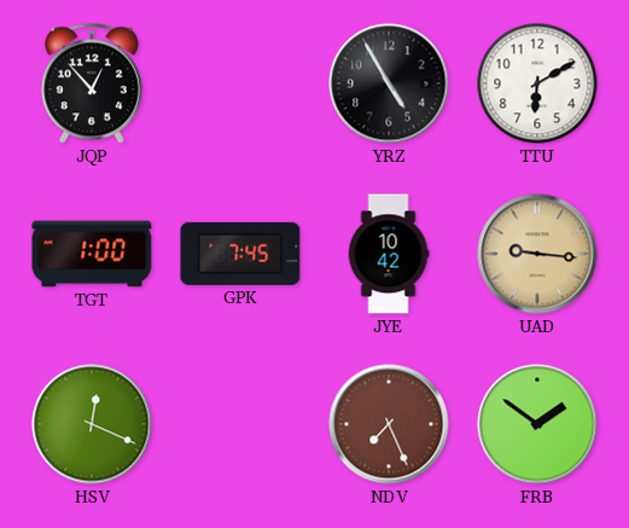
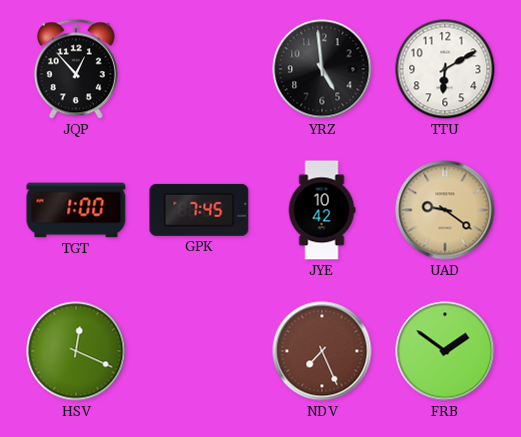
YRZ: 4:55 -> 4:59 (322, 69)
UAD: 9:16 -> 9:21 (445, 210)
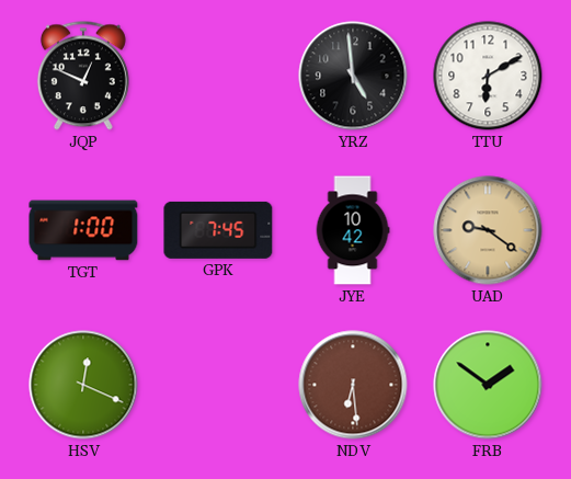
JQP: 12:53 -> 12:49 (83, 76)
NDV: 7:26 -> 6:29 (353, 385)
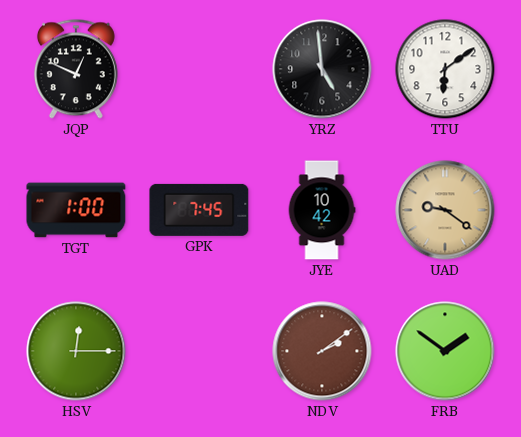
TTU: 6:10 -> 6:09 (445, 69)
HSV: 12:19 -> 12:15 (76, 351)
NDV: 6:29 -> 2:09 (322, 351)
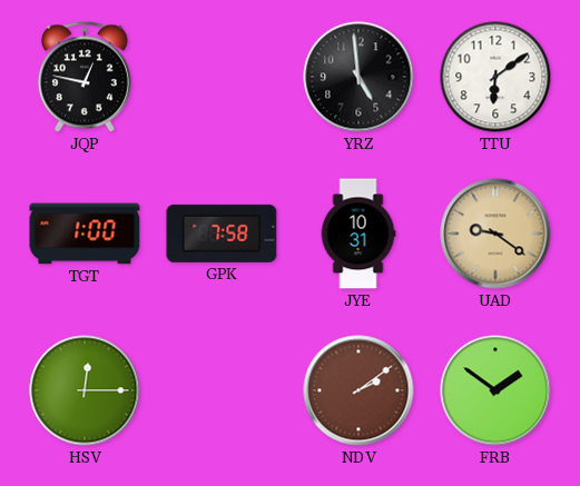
JQP: 12:49 -> 12:47 (85, 77)
GPK: 7:45 -> 7:58 (222, 234)
JYE: 10:42 -> 10:31 (358, 234)
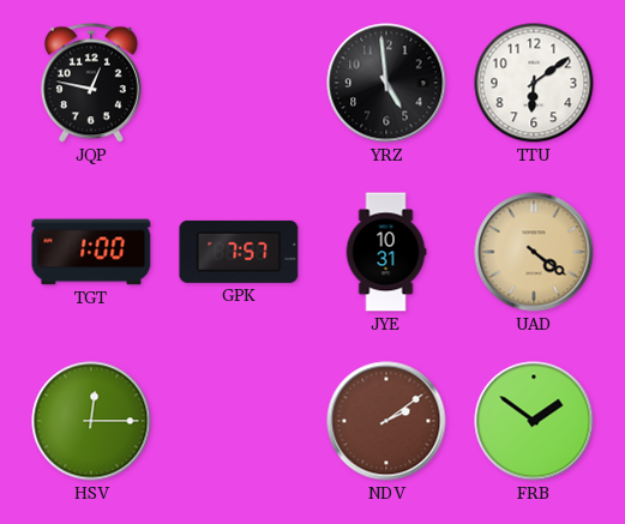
GPK: 7:58 -> 7:57 (239, 252)
UAD: 9:21 -> 4:21 (534, 252)
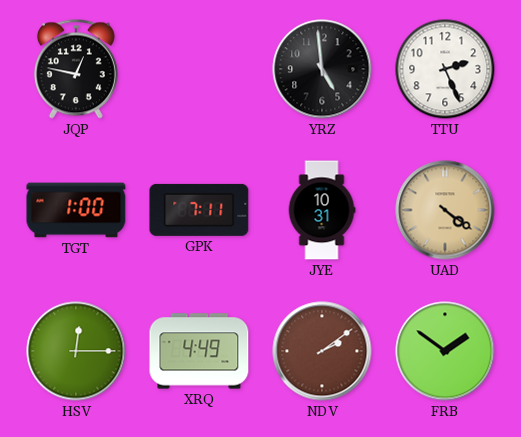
TTU: 6:09 -> 2:26 (445, 69)
GPK: 7:57 -> 7:11 (199, 210)
XRQ: none -> 4:49 (199, 351)
